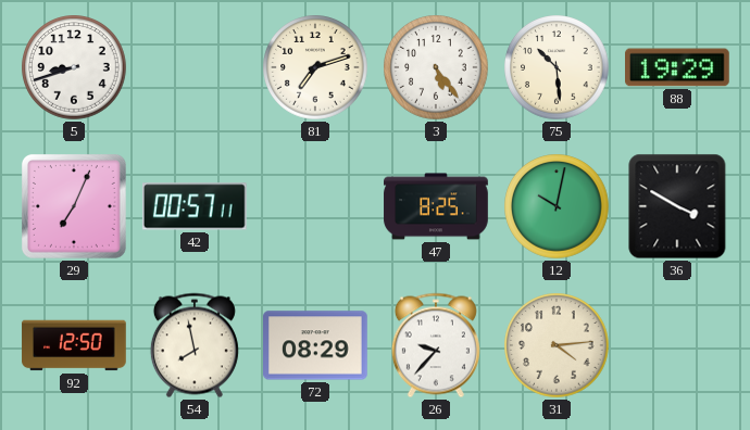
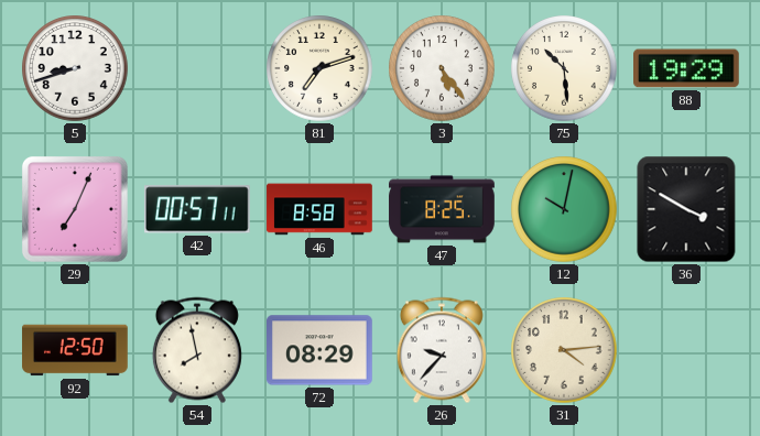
46: none -> 8:58 (319, 209)
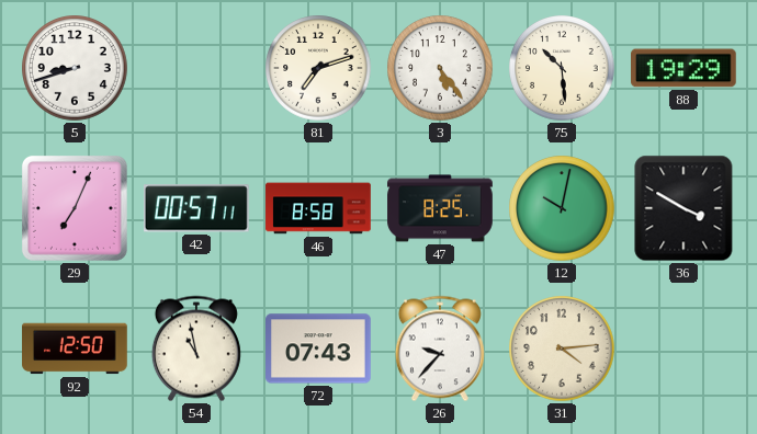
54: 7:58 -> 10:58 (196, 349)
72: 08:29 -> 07:43 (319, 349)
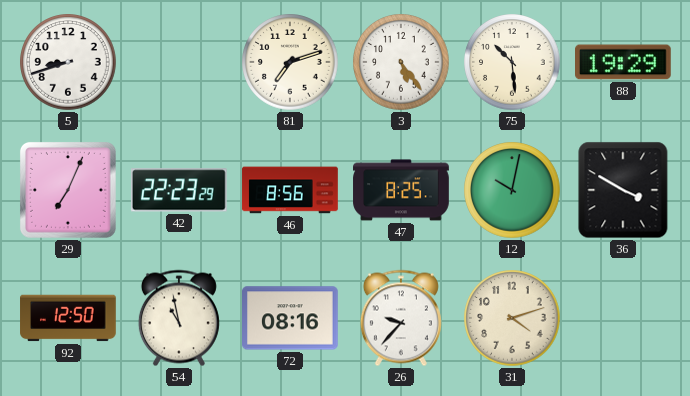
42: 00:57 -> 22:23 (179, 190)
46: 8:58 -> 8:56 (290, 190)
72: 07:43 -> 08:16 (291, 318)
31: 4:14 -> 4:12 (512, 318)
